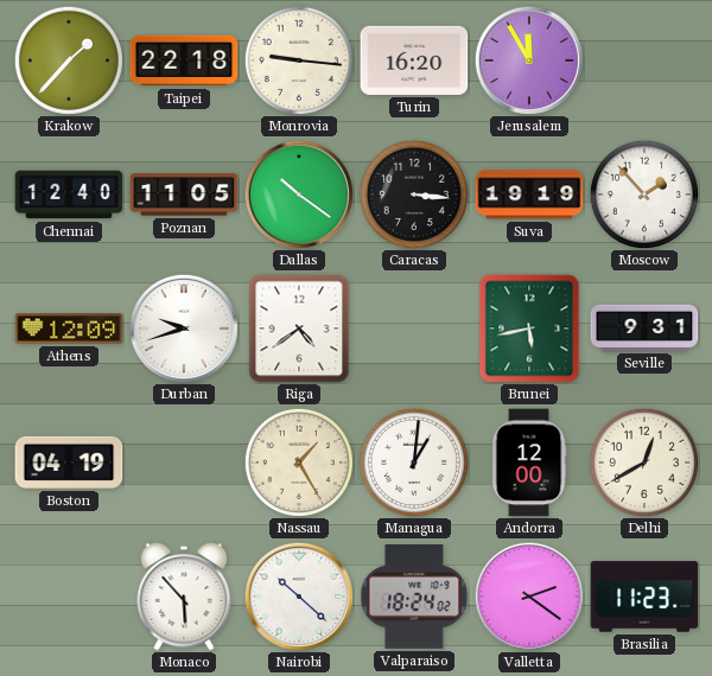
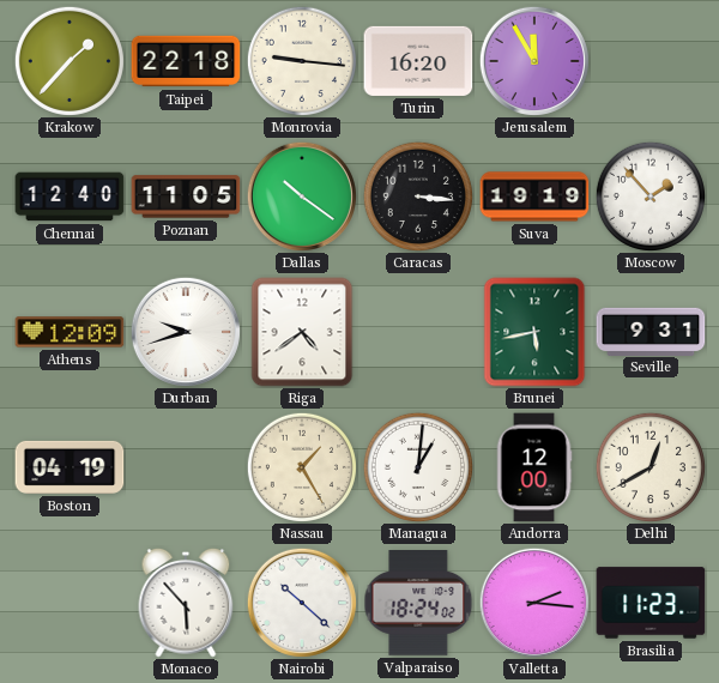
Valletta: 2:21 -> 2:16 (533, 602)
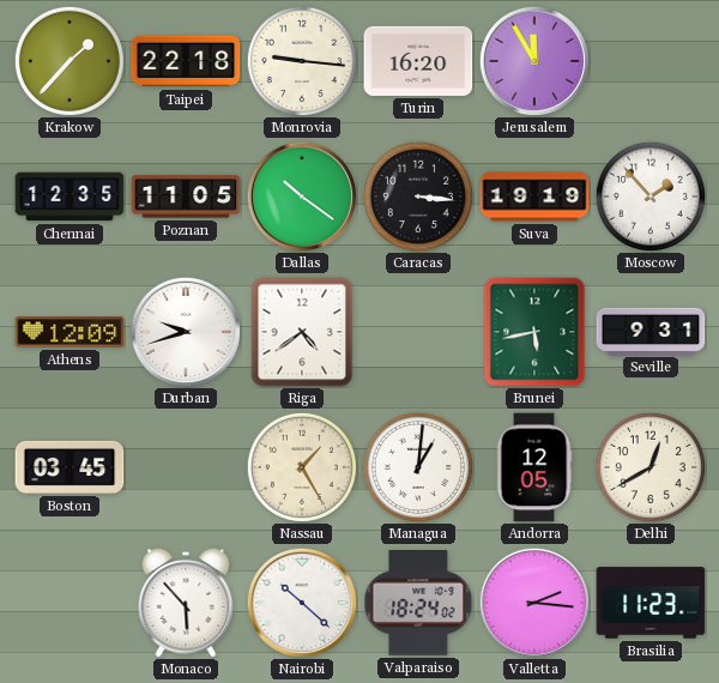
Chennai: 12:40 -> 12:35 (70, 197)
Boston: 04:19 -> 03:45 (70, 467)
Andorra: 12:00 -> 12:05 (534, 467)
